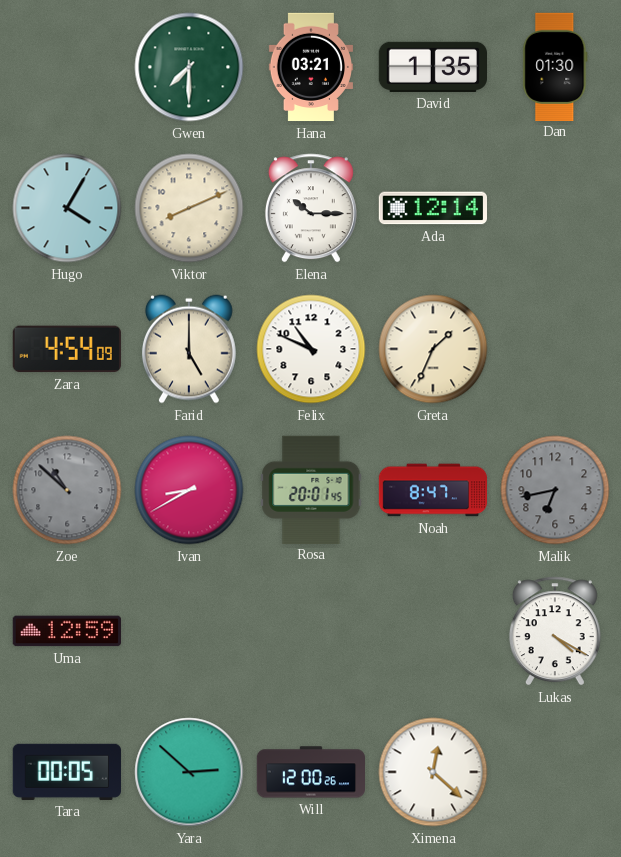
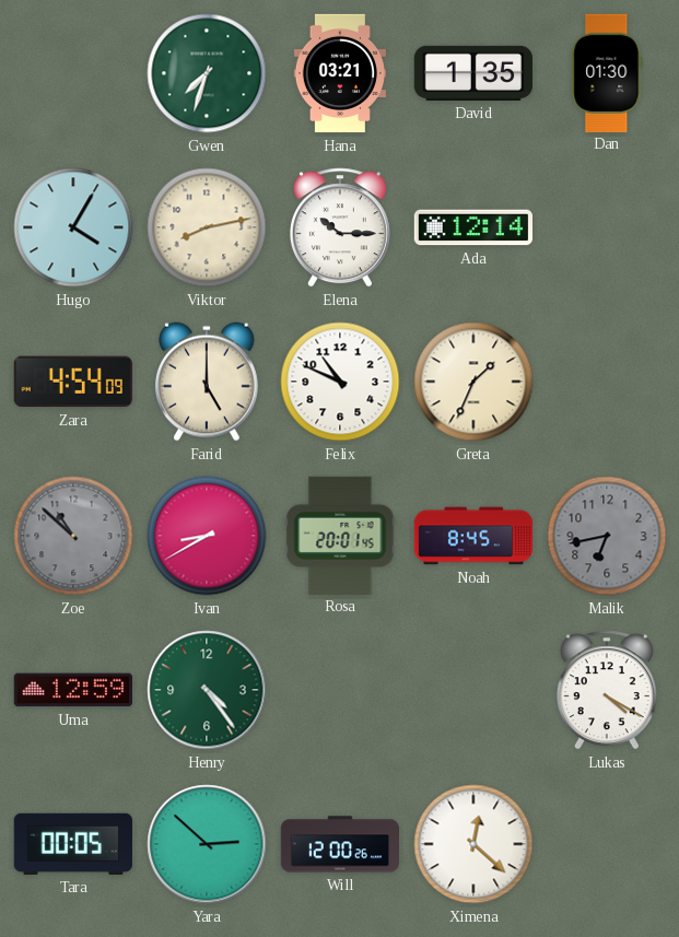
Gwen: 7:30 -> 7:33 (207, 73)
Viktor: 8:11 -> 8:13 (207, 227)
Noah: 8:47 -> 8:45 (473, 536)
Henry: none -> 4:24 (207, 690)
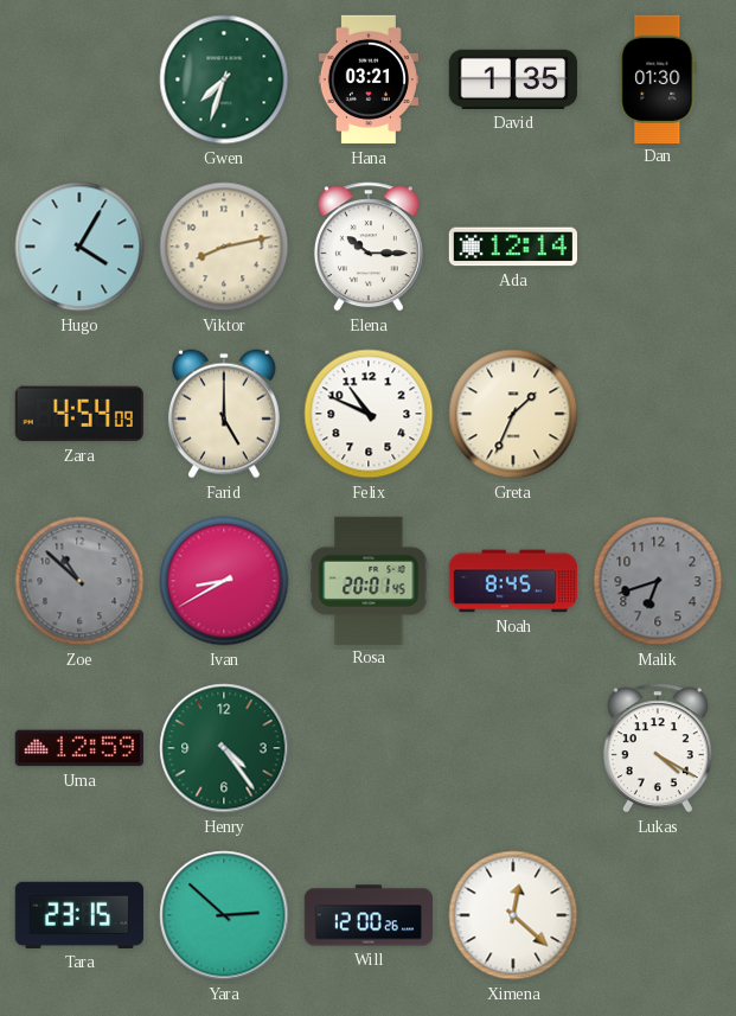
Malik: 6:43 -> 6:42 (658, 581)
Tara: 00:05 -> 23:15 (79, 915)
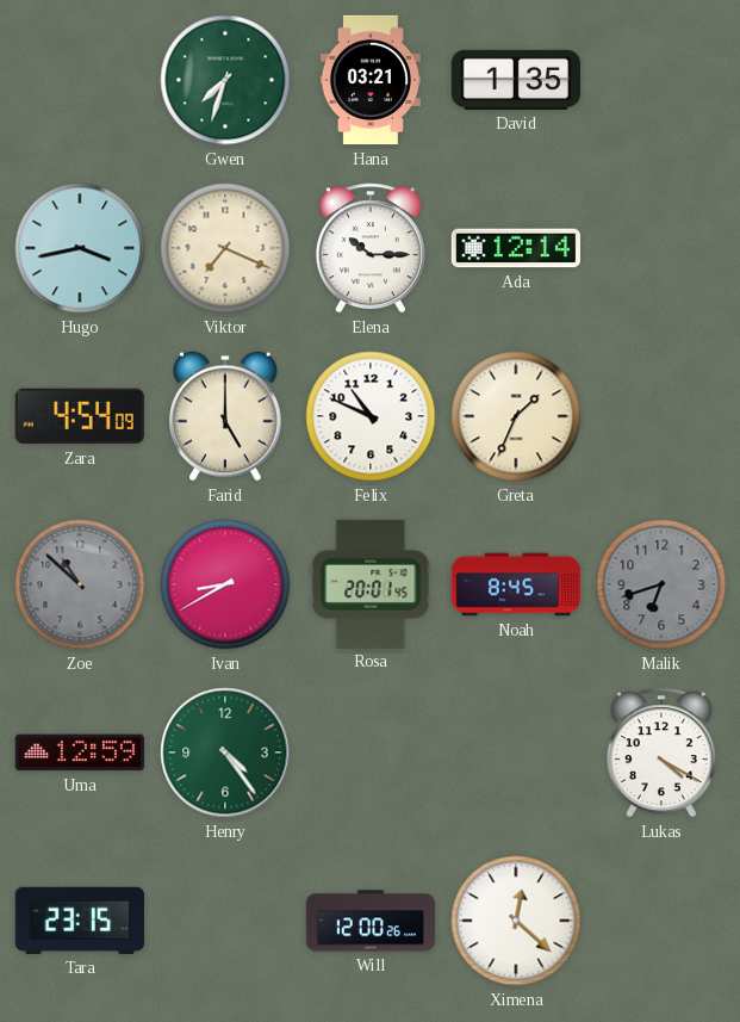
Dan: 01:30 -> none (658, 78)
Hugo: 4:05 -> 3:43 (80, 248)
Viktor: 8:13 -> 7:19 (225, 248)
Yara: 2:52 -> none (224, 915)
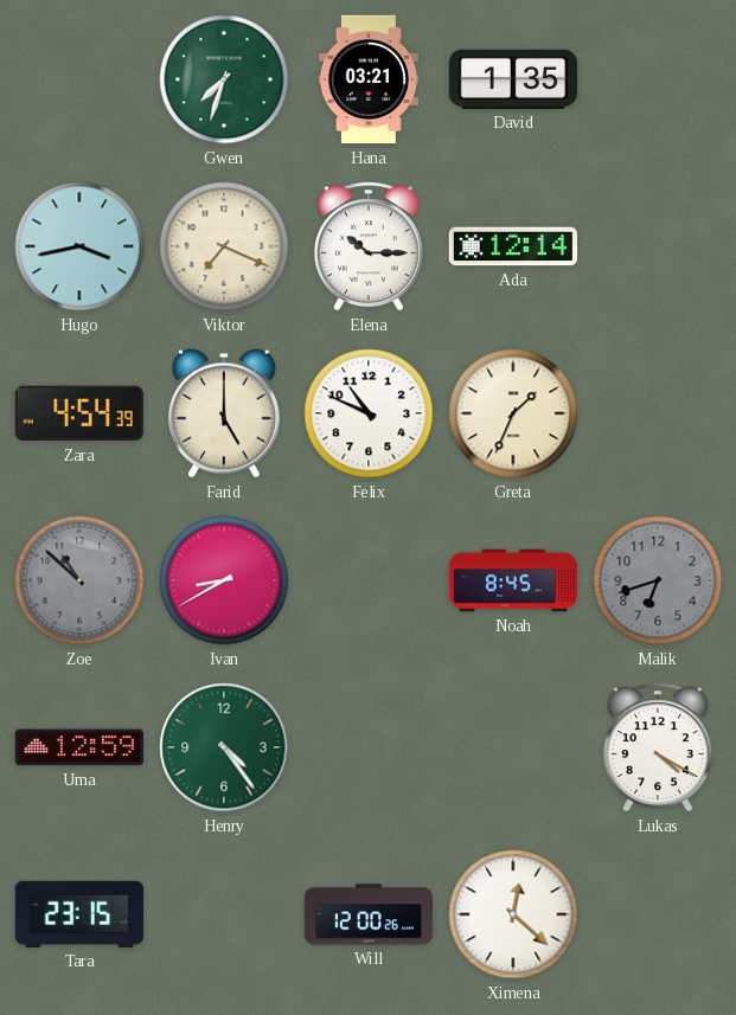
Zara: 4:54:09 -> 4:54:39 (79, 413)
Rosa: 20:01 -> none (371, 583)
